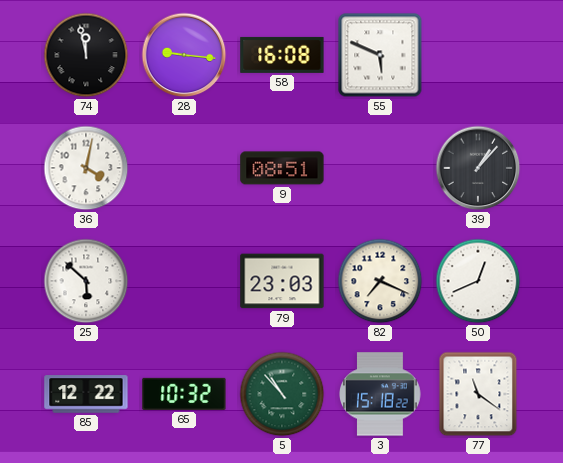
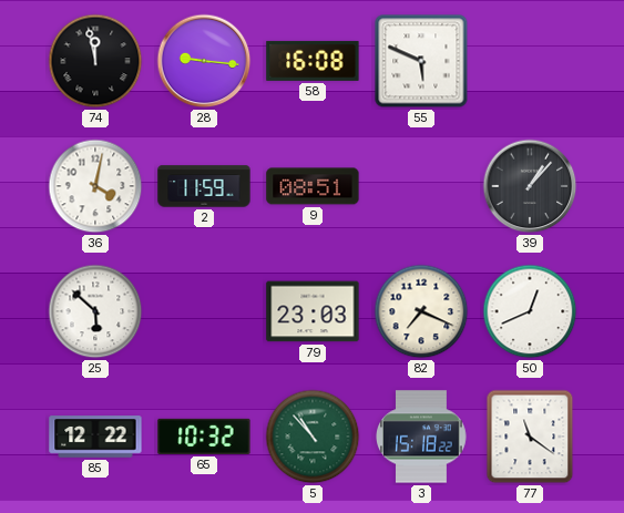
2: none -> 11:59 (204, 186)
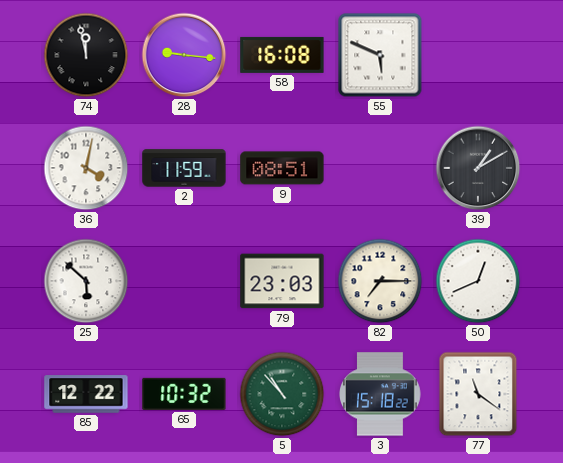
39: 1:07 -> 1:10 (478, 168)
82: 7:19 -> 7:15 (380, 281)
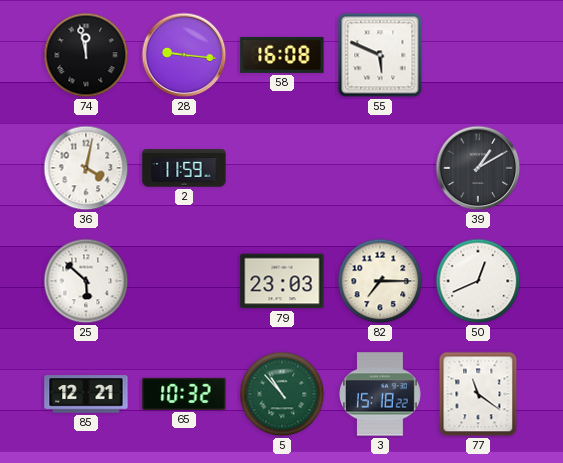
9: 08:51 -> none (282, 168)
85: 12:22 -> 12:21 (86, 394)
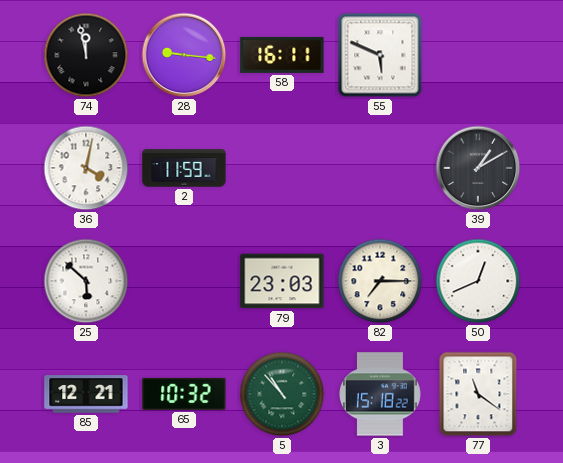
58: 16:08 -> 16:11 (282, 55)
